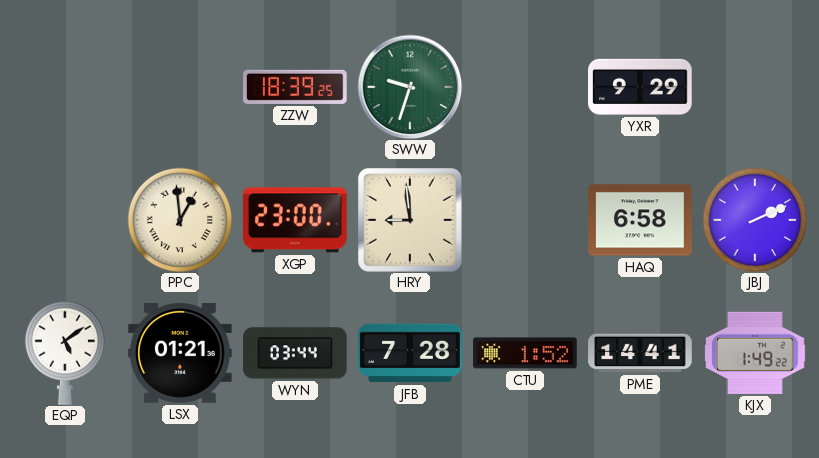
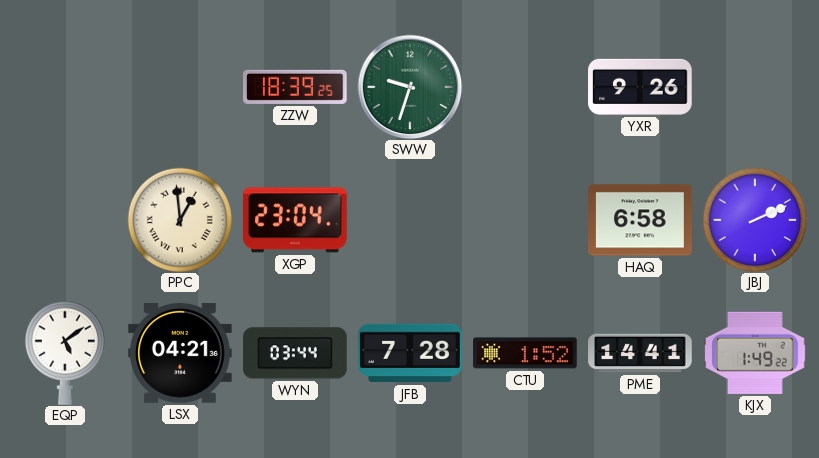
YXR: 9:29 -> 9:26 (640, 87)
XGP: 23:00 -> 23:04 (296, 220)
HRY: 8:59 -> none (410, 220)
LSX: 01:21 -> 04:21 (180, 354)
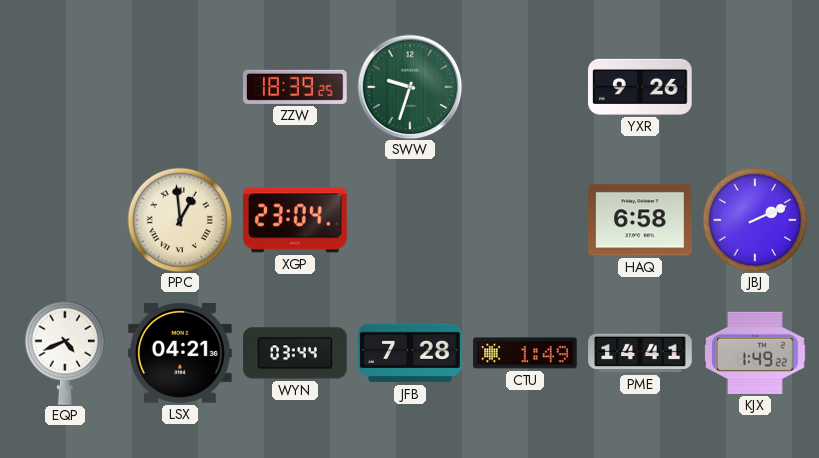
EQP: 5:09 -> 4:41 (65, 353)
CTU: 1:52 -> 1:49 (525, 353)
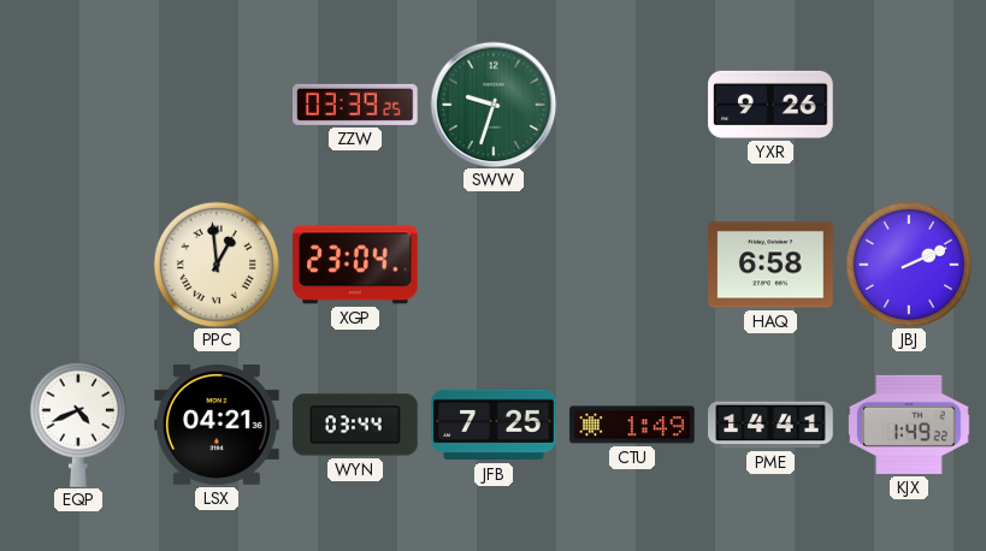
ZZW: 18:39 -> 03:39 (356, 105)
JFB: 7:28 -> 7:25 (494, 425)
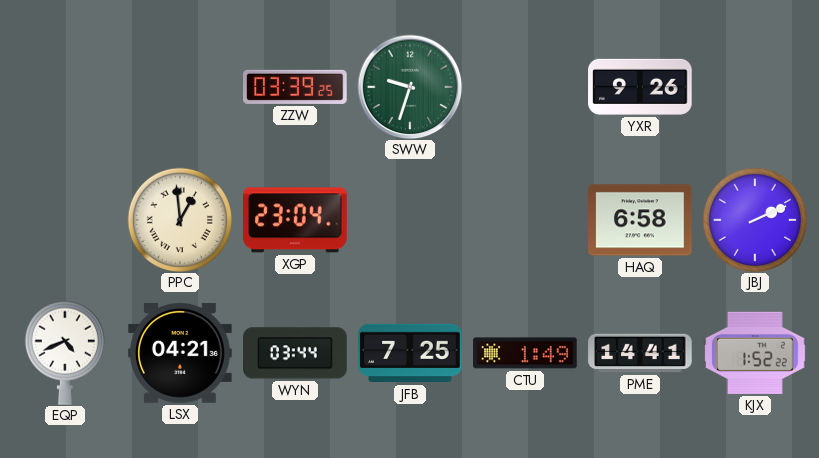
KJX: 1:49 -> 1:52 (755, 353)
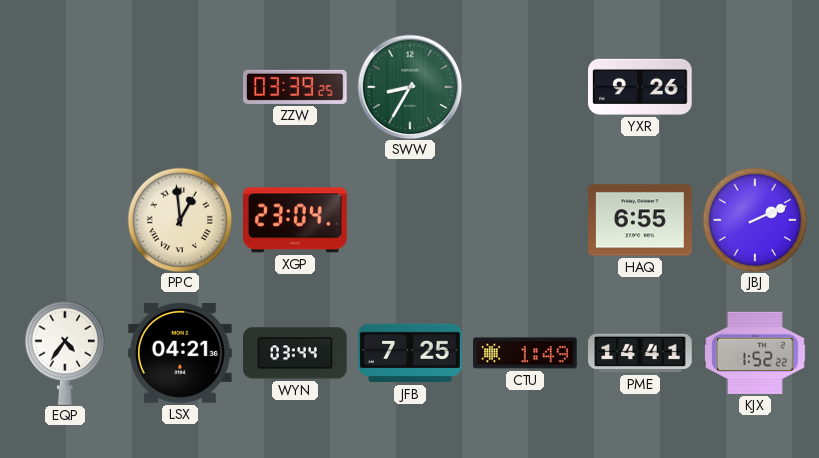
SWW: 9:33 -> 8:35 (410, 87)
HAQ: 6:58 -> 6:55 (640, 220)
EQP: 4:41 -> 4:36 (65, 353)
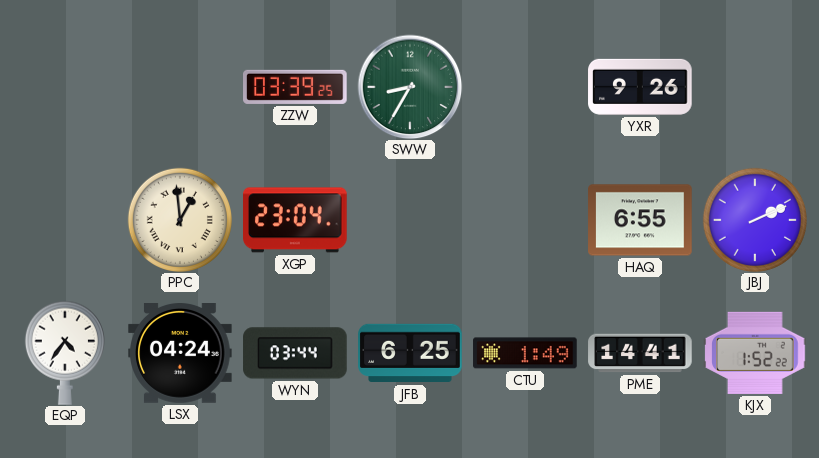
LSX: 04:21 -> 04:24 (180, 354)
JFB: 7:25 -> 6:25 (410, 353)
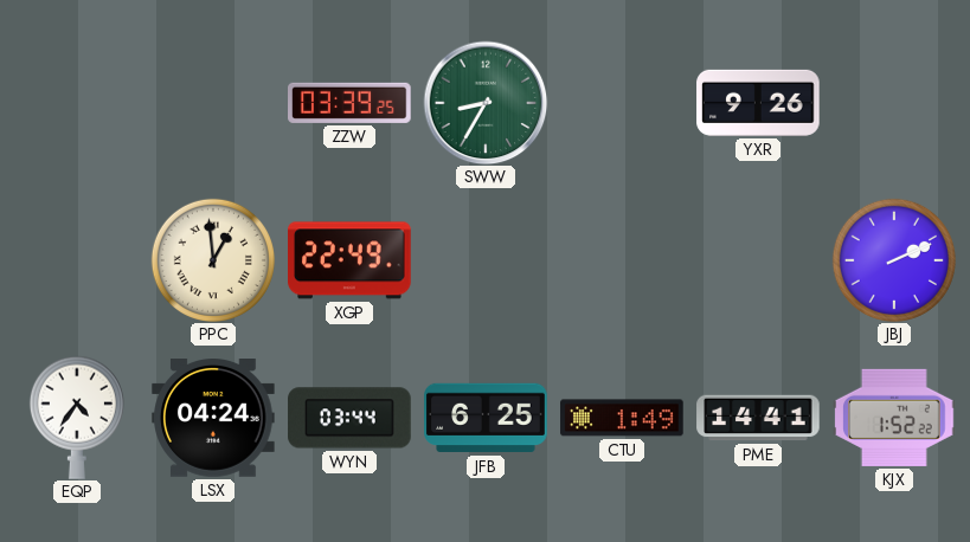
XGP: 23:04 -> 22:49 (351, 260)
HAQ: 6:55 -> none (640, 220)
